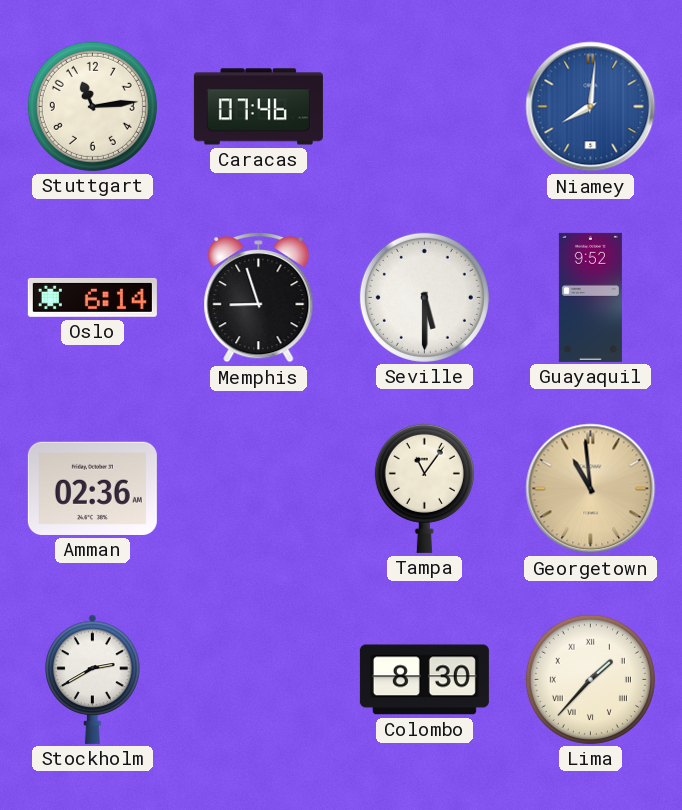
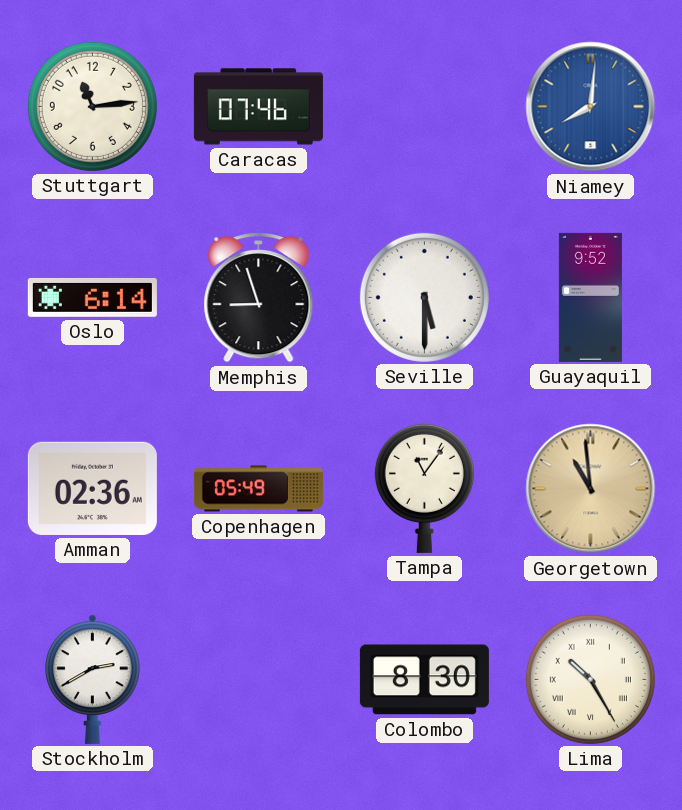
Copenhagen: none -> 05:49 (258, 489)
Lima: 1:37 -> 10:25 (590, 679)
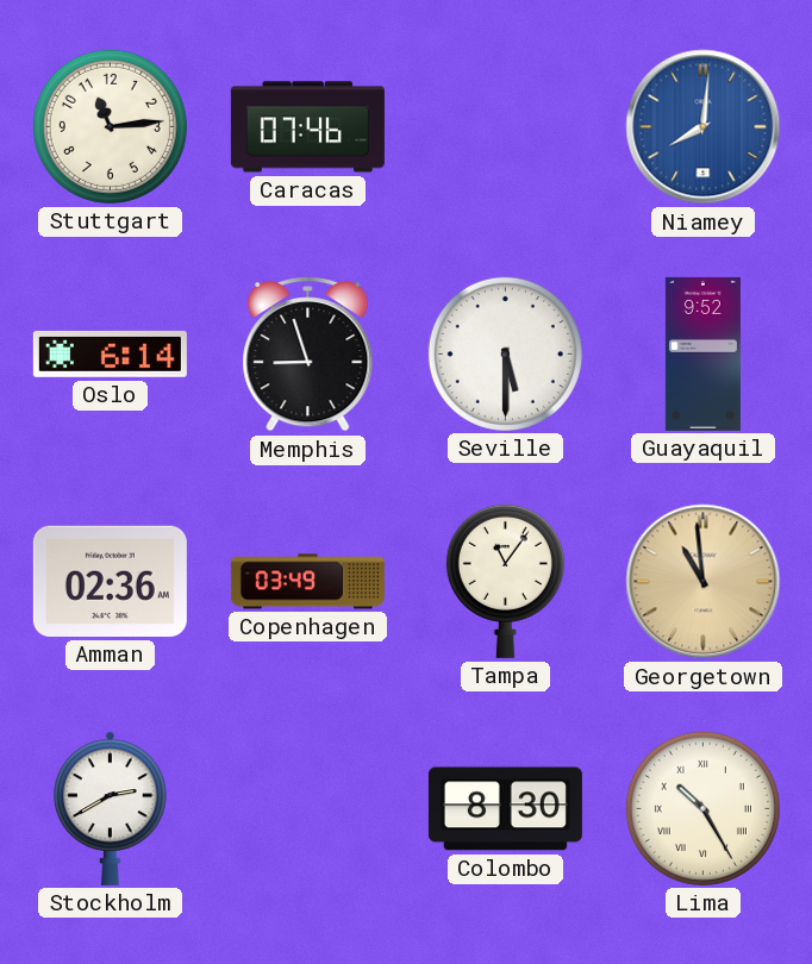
Copenhagen: 05:49 -> 03:49 (307, 582)
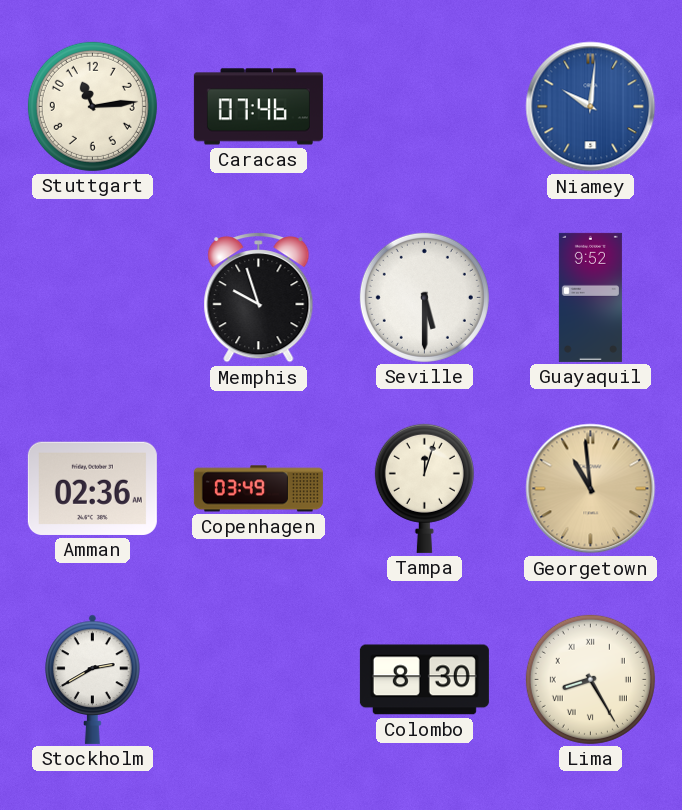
Niamey: 8:01 -> 10:01 (591, 107)
Oslo: 6:14 -> none (110, 353)
Memphis: 8:57 -> 9:57 (259, 298)
Tampa: 11:06 -> 12:03 (424, 488)
Lima: 10:25 -> 8:25 (590, 679)
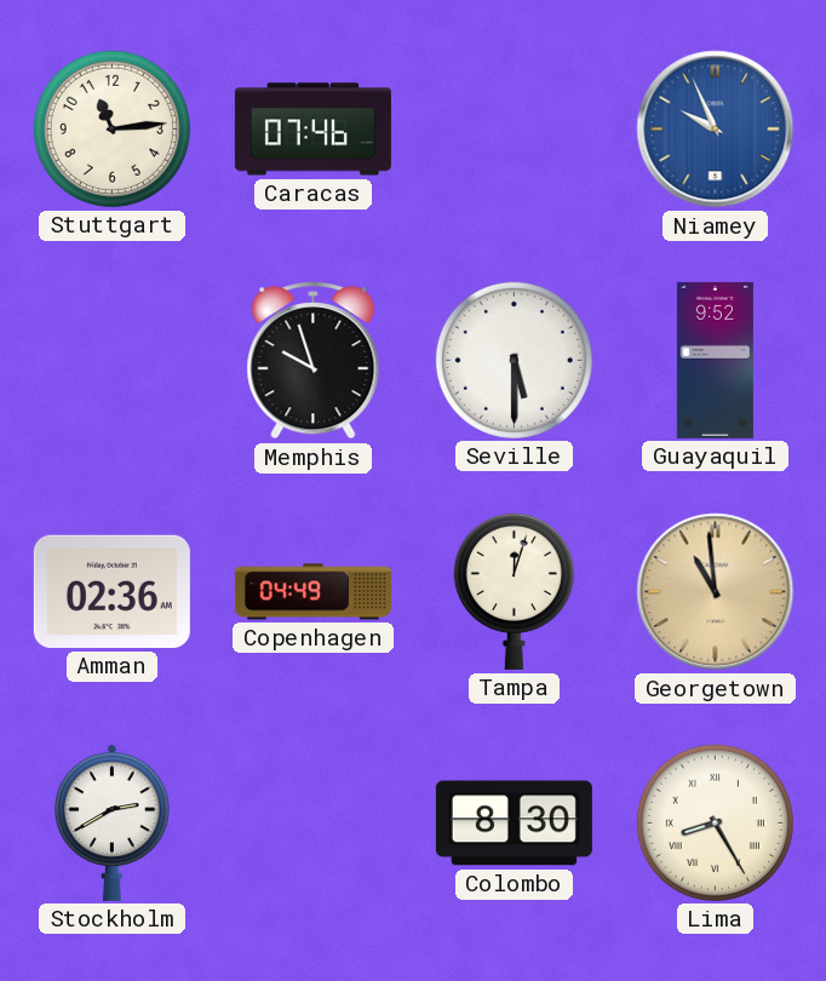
Niamey: 10:01 -> 9:56 (716, 130)
Copenhagen: 03:49 -> 04:49 (312, 592)
